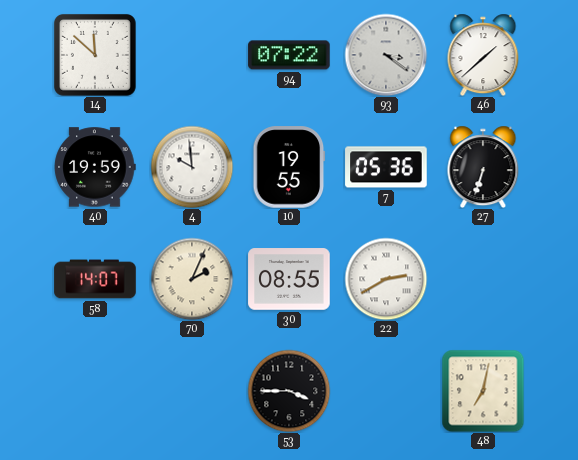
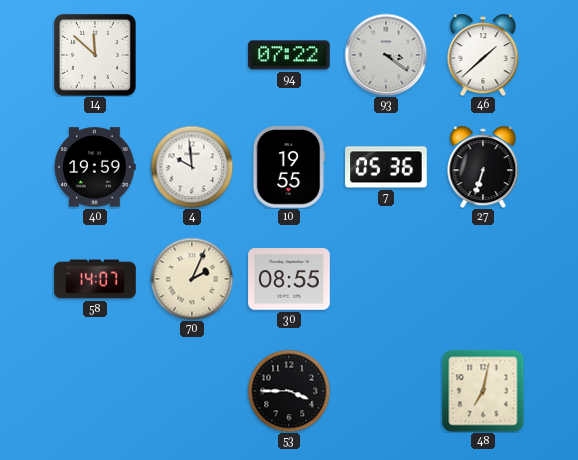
22: 2:40 -> none (386, 279)
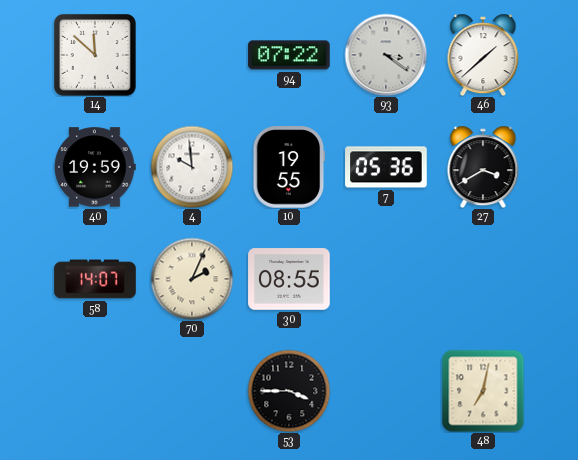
27: 6:33 -> 3:40 (483, 167)
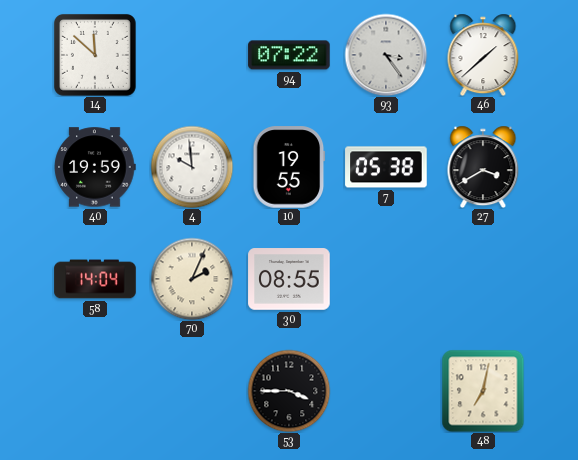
93: 3:21 -> 3:24 (386, 55)
7: 05:36 -> 05:38 (386, 167)
58: 14:07 -> 14:04 (95, 279)
